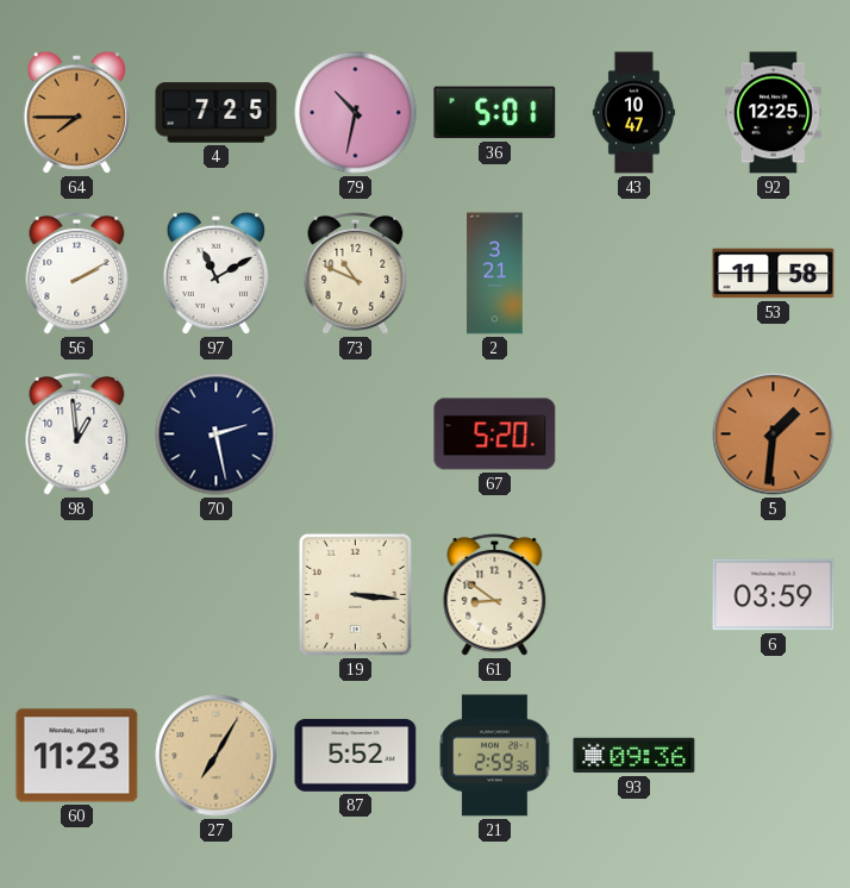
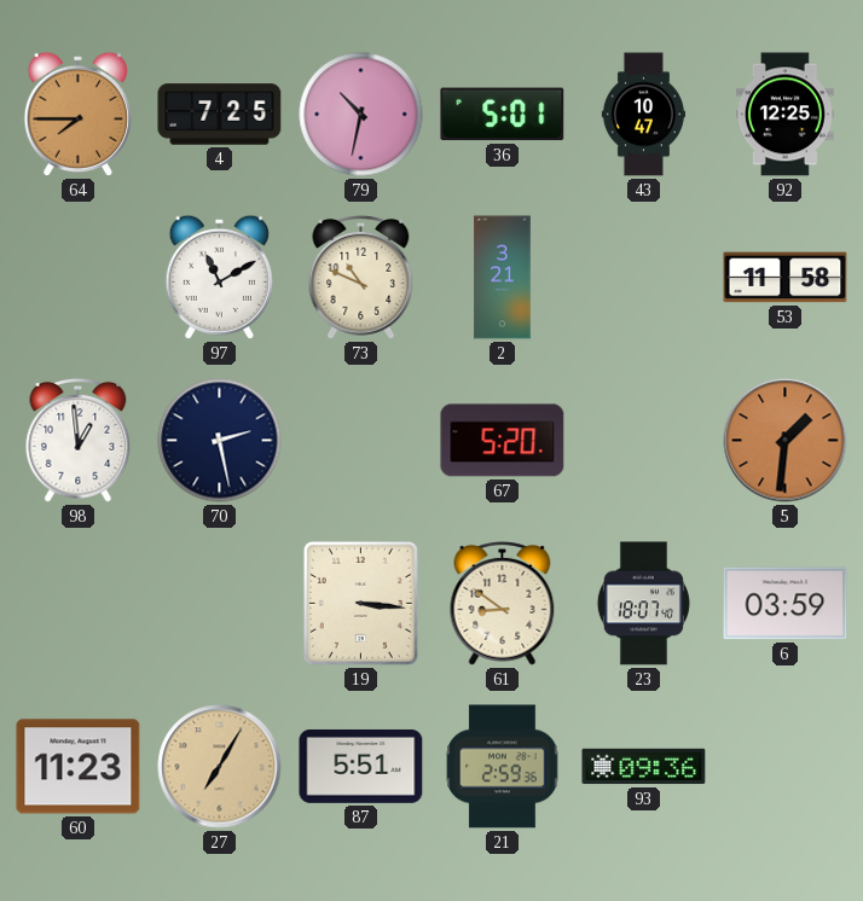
56: 2:10 -> none (77, 273)
23: none -> 18:07 (643, 604)
87: 5:52 -> 5:51 (361, 766)
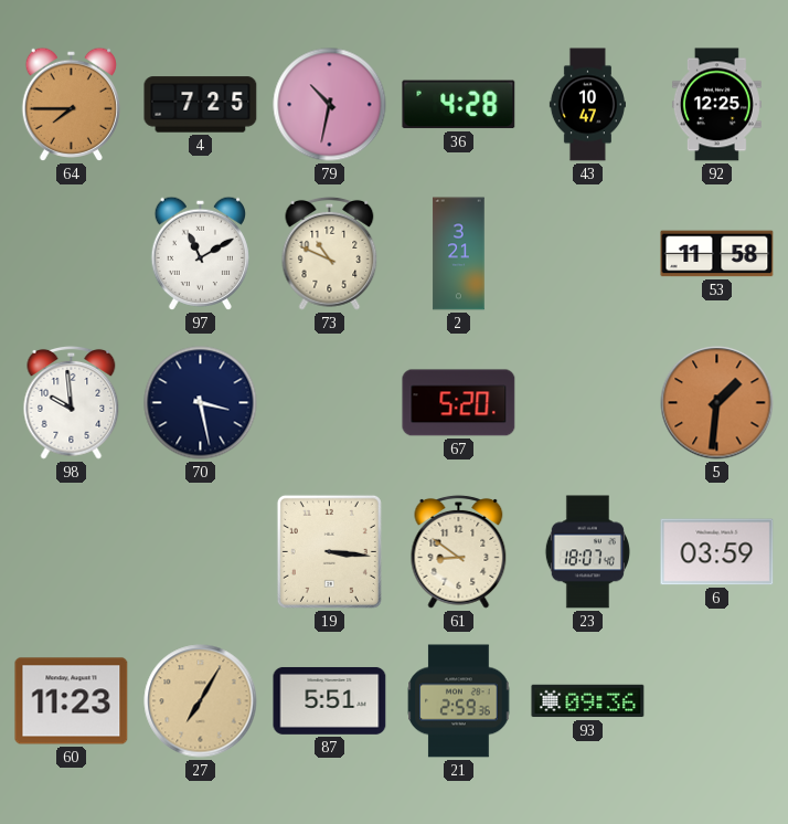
36: 5:01 -> 4:28 (459, 105)
98: 12:59 -> 9:59 (72, 402)
70: 2:28 -> 3:28 (201, 403)
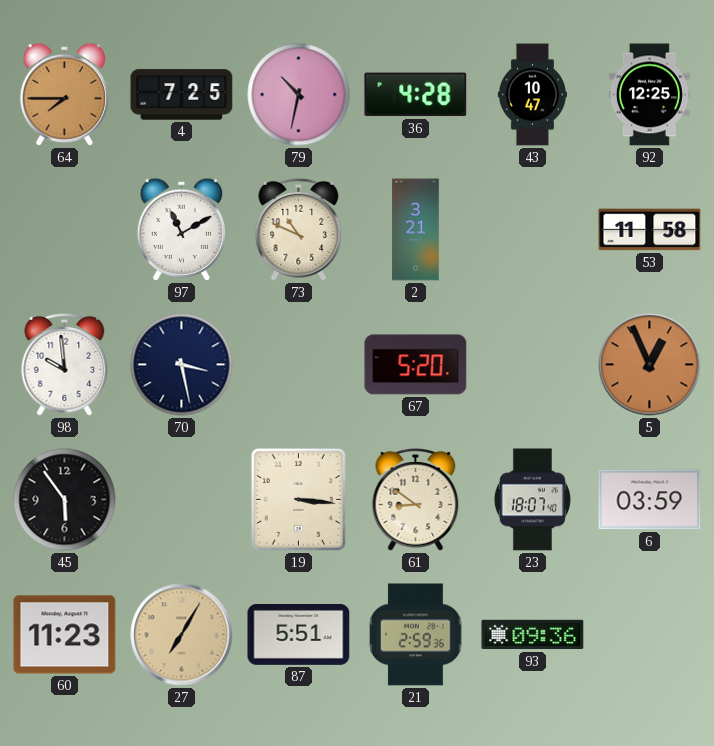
5: 1:31 -> 12:56 (650, 365)
45: none -> 5:54 (65, 500)
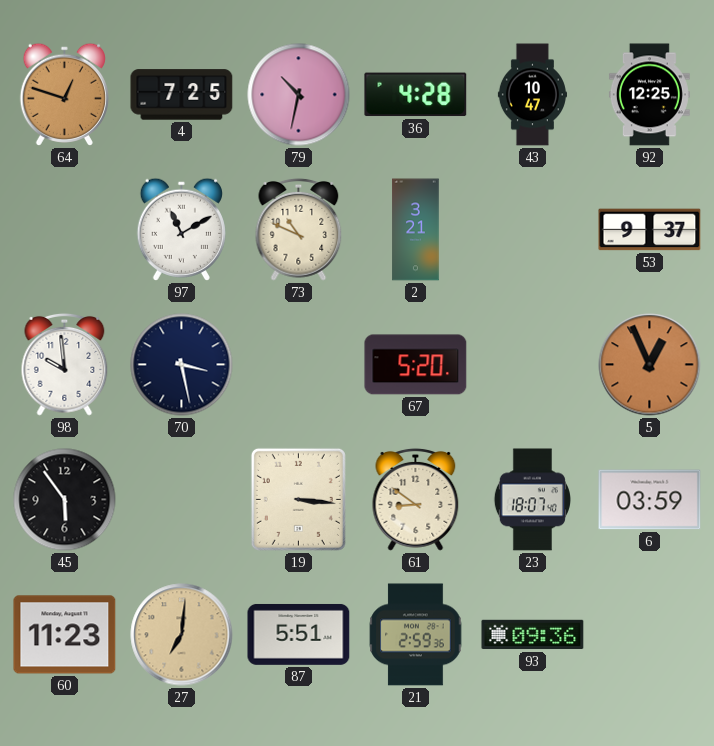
64: 7:45 -> 12:48 (64, 94)
53: 11:58 -> 9:37 (650, 230)
27: 7:05 -> 7:01 (182, 635)
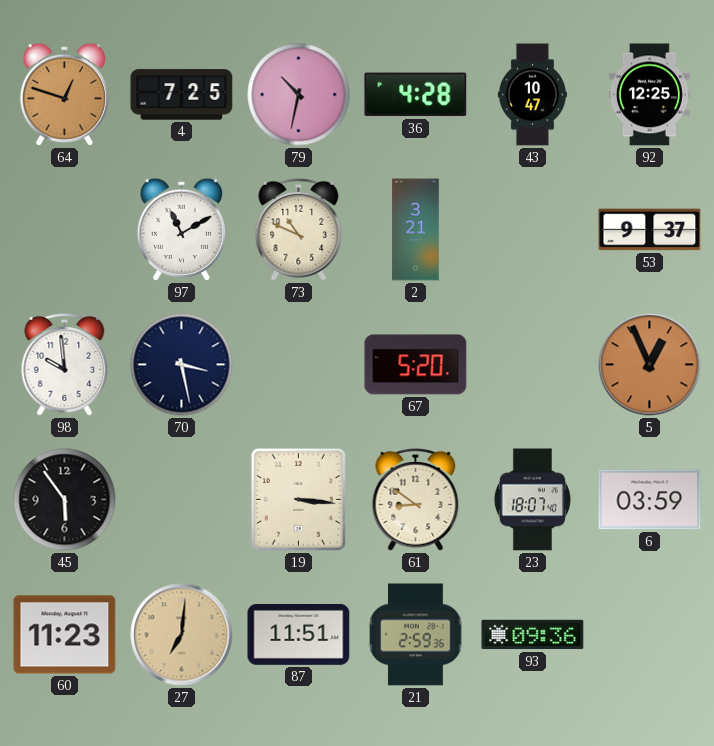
87: 5:51 -> 11:51 (299, 634)
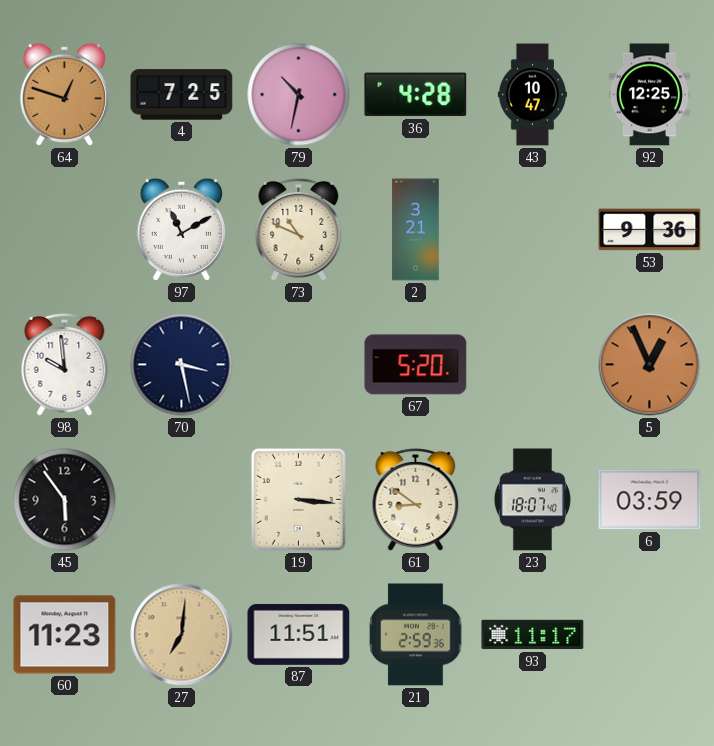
53: 9:37 -> 9:36 (650, 230)
93: 09:36 -> 11:17 (533, 635)
